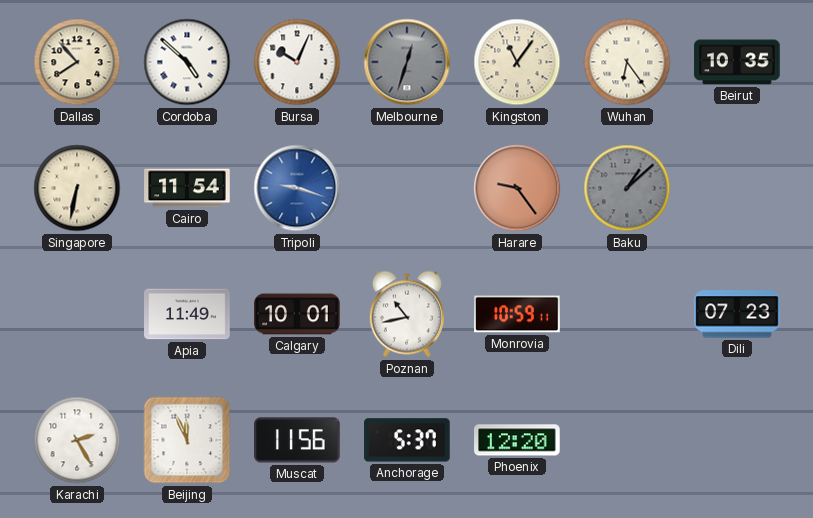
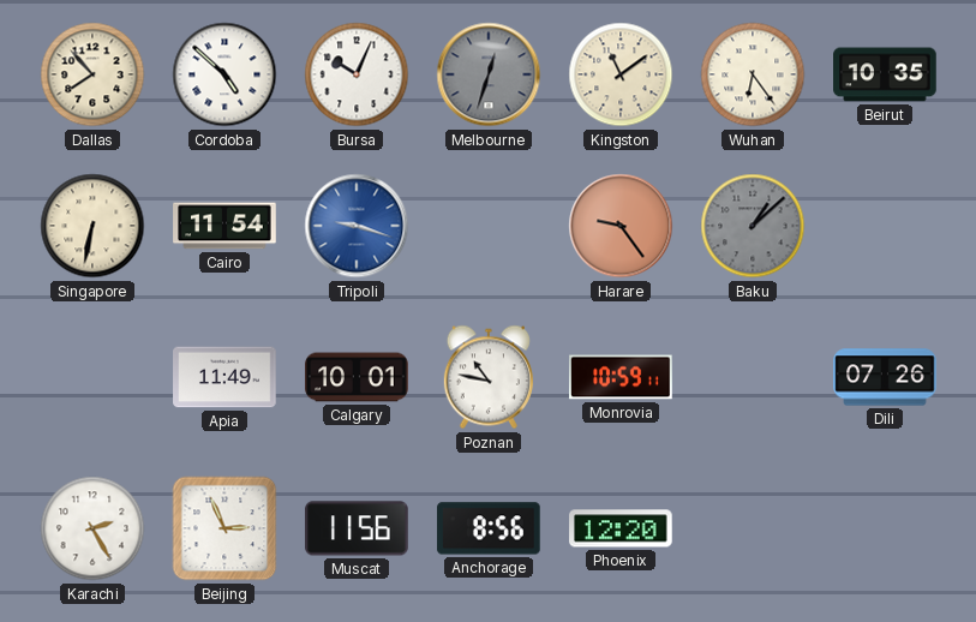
Kingston: 11:06 -> 11:09 (621, 74)
Poznan: 10:43 -> 10:47 (489, 377)
Dili: 07:23 -> 07:26 (885, 377)
Beijing: 11:56 -> 2:56 (224, 528)
Anchorage: 5:37 -> 8:56 (489, 528)
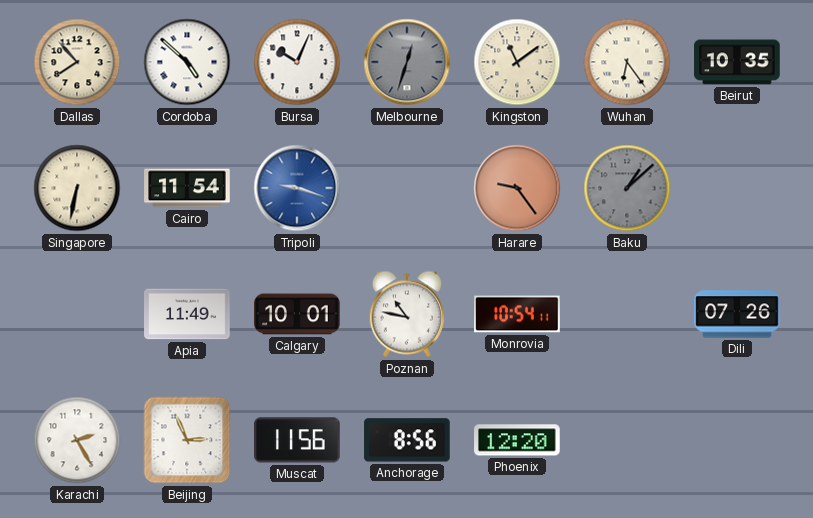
Monrovia: 10:59 -> 10:54 (517, 314)
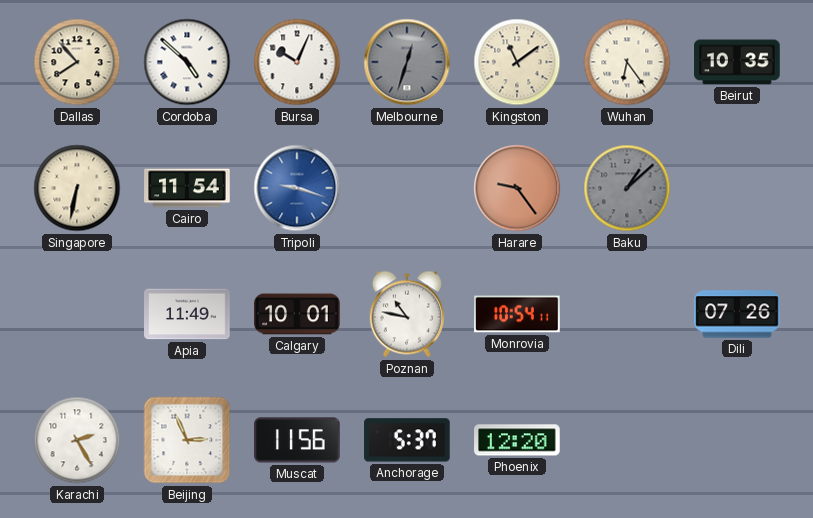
Anchorage: 8:56 -> 5:37 (407, 440)
